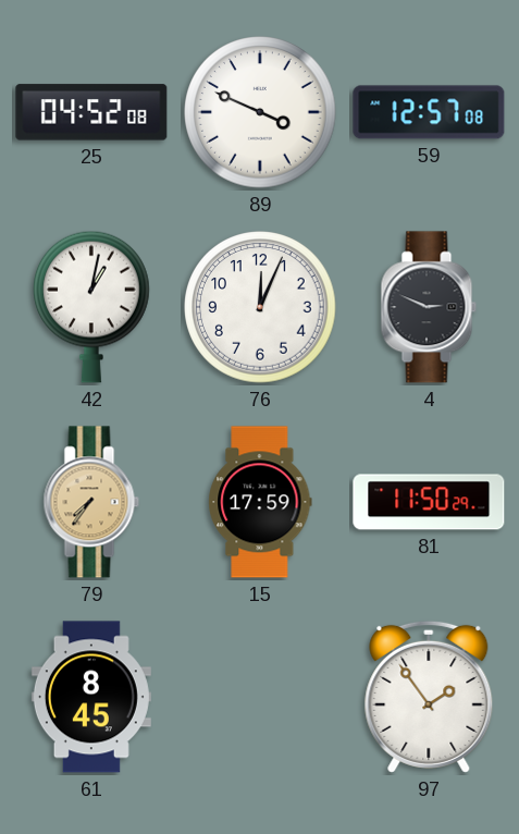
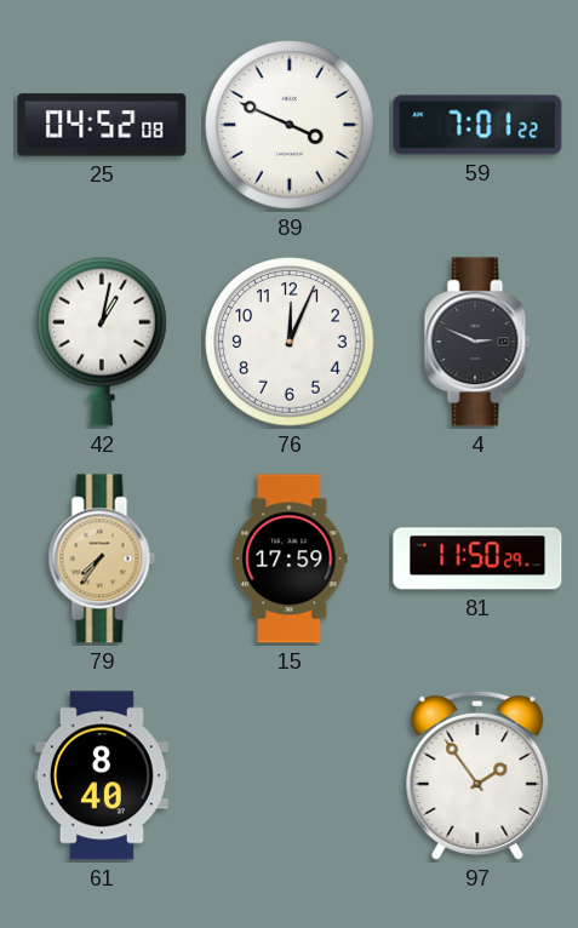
59: 12:57 -> 7:01 (477, 125)
61: 8:45 -> 8:40 (102, 775)
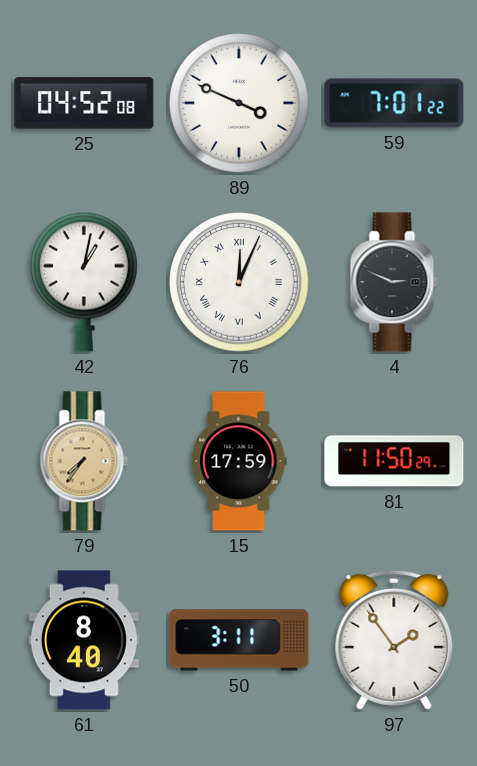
76 numerals: Arabic -> Roman (239, 282)
50: none -> 3:11 (239, 640)
